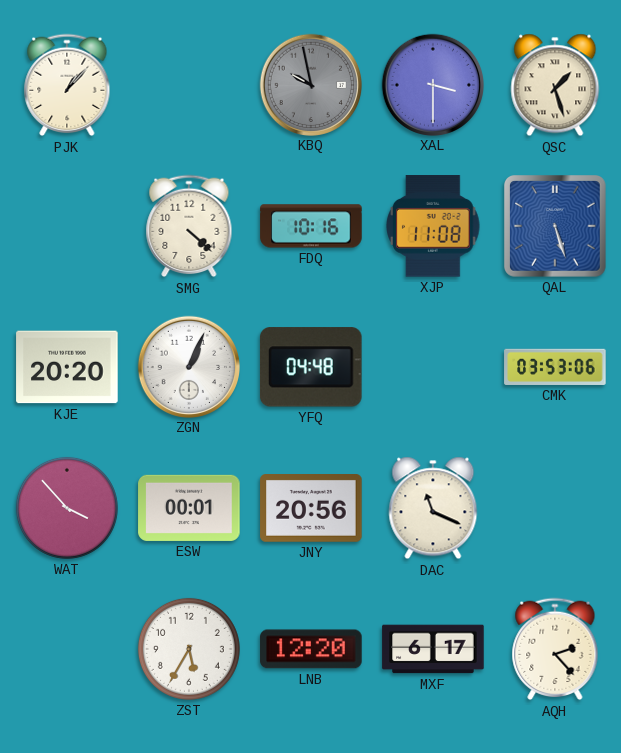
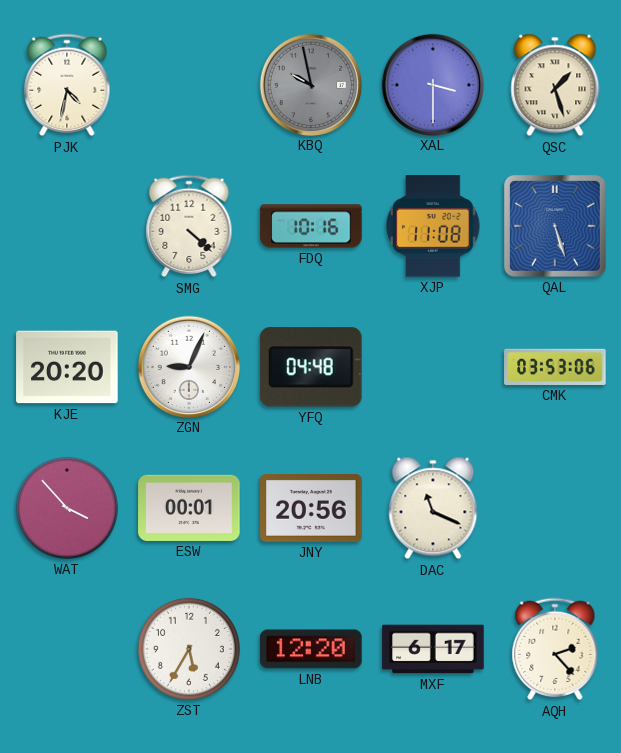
PJK: 1:07 -> 4:32 (67, 85)
ZGN: 1:04 -> 9:04 (188, 366)
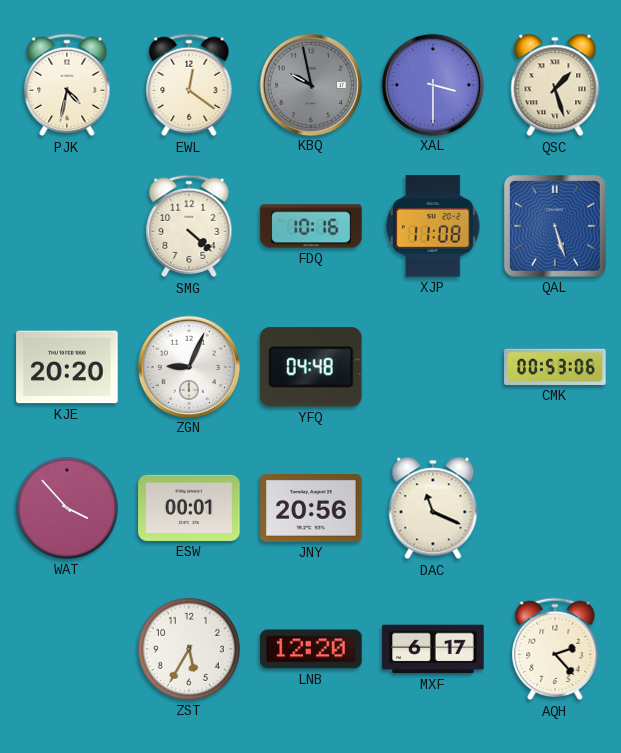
EWL: none -> 12:21 (189, 85)
CMK: 03:53 -> 00:53 (555, 367)
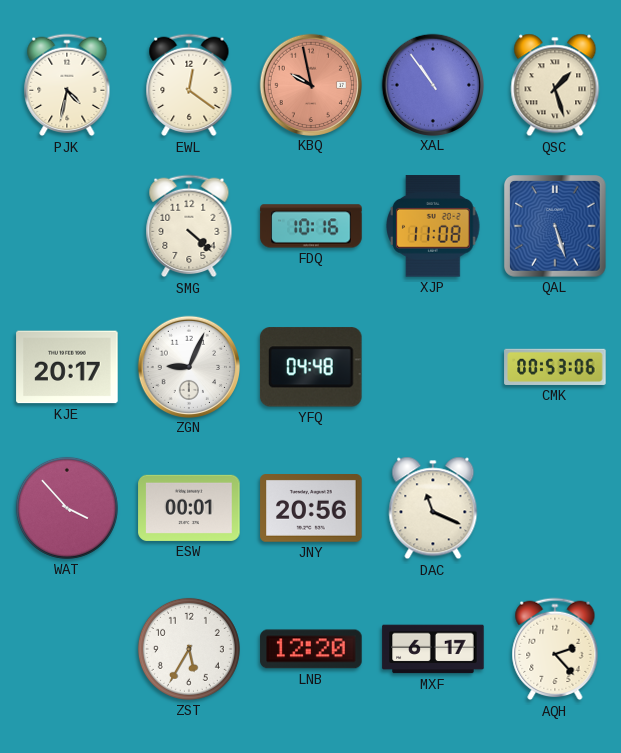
KBQ dial: grey -> salmon (310, 84)
XAL: 3:30 -> 10:54 (432, 84)
KJE: 20:20 -> 20:17 (67, 367)
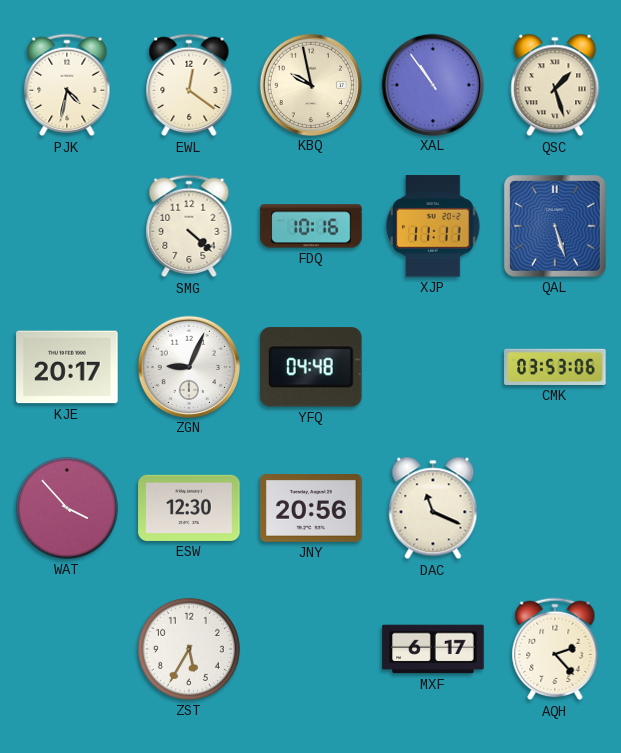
KBQ dial: salmon -> cream (310, 84)
XJP: 11:08 -> 11:11 (434, 226)
CMK: 00:53 -> 03:53 (555, 367)
ESW: 00:01 -> 12:30 (189, 508)
LNB: 12:20 -> none (311, 649)
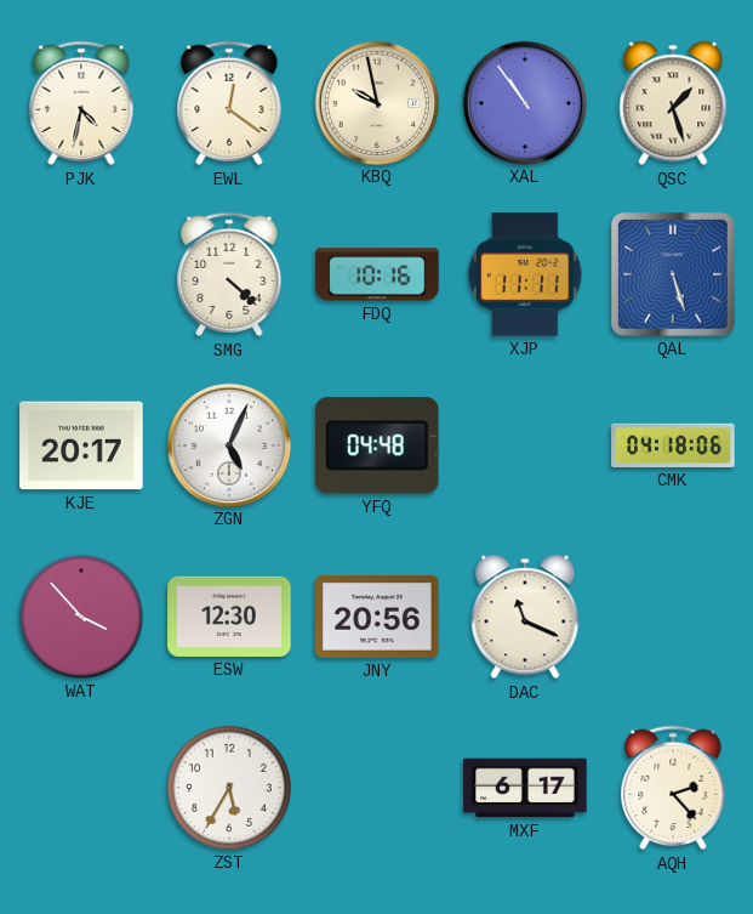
ZGN: 9:04 -> 5:04 (228, 444)
CMK: 03:53 -> 04:18 (673, 445)
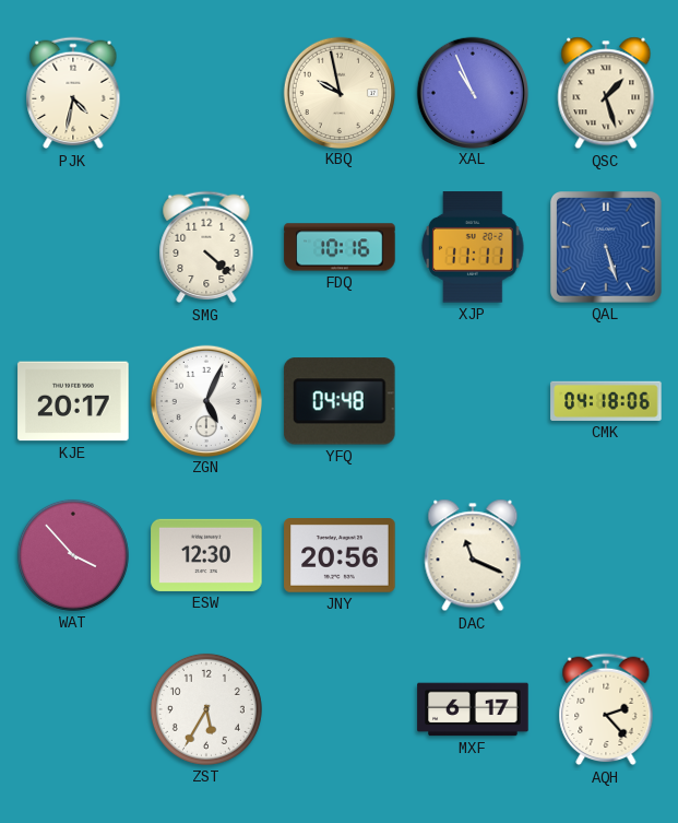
EWL: 12:21 -> none (229, 103)
XAL: 10:54 -> 10:56 (472, 92)
